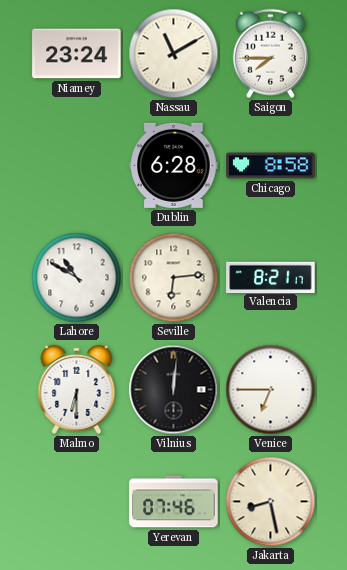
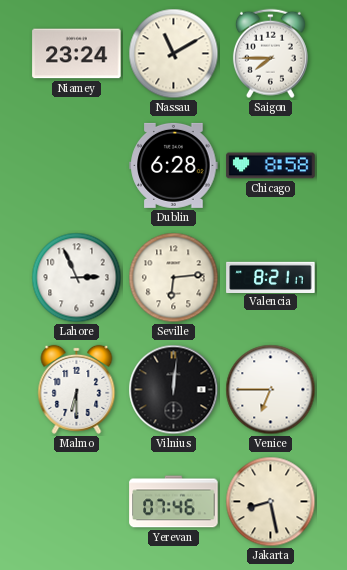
Lahore: 10:50 -> 2:56 (77, 278)
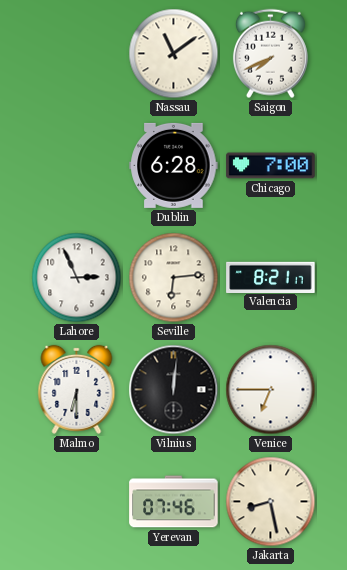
Niamey: 23:24 -> none (77, 54)
Nassau: 11:10 -> 11:09 (174, 54)
Saigon: 7:45 -> 7:41 (270, 54)
Chicago: 8:58 -> 7:00 (271, 166)
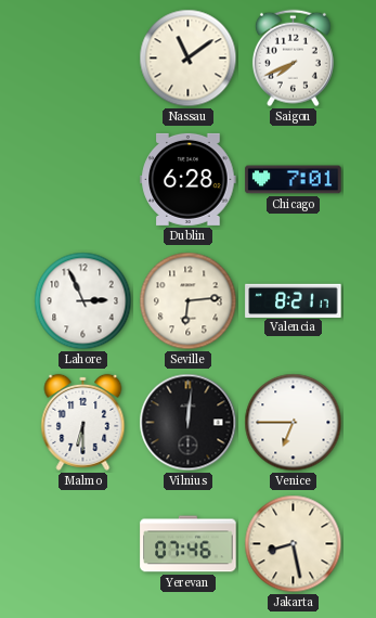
Chicago: 7:00 -> 7:01 (294, 180)
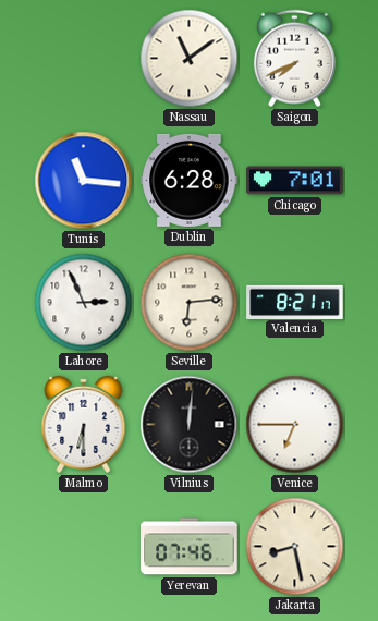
Tunis: none -> 11:16 (84, 181)
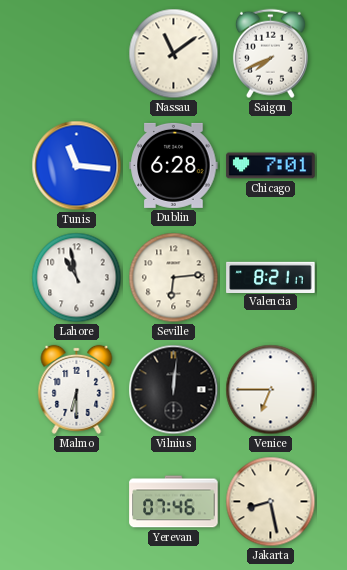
Lahore: 2:56 -> 10:58 (77, 278)
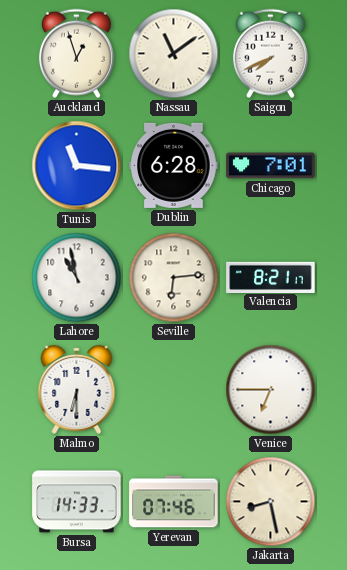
Auckland: none -> 12:57 (76, 54)
Vilnius: 12:01 -> none (174, 390)
Bursa: none -> 14:33 (77, 502)
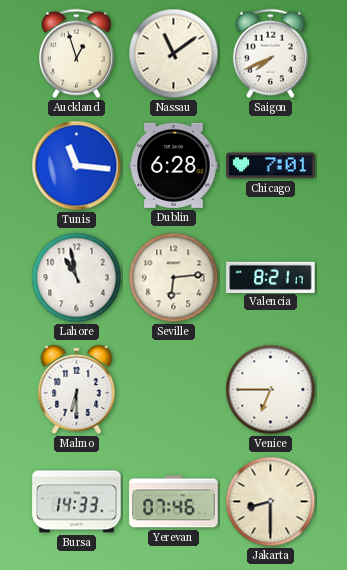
Jakarta: 8:28 -> 8:30 (271, 502)
